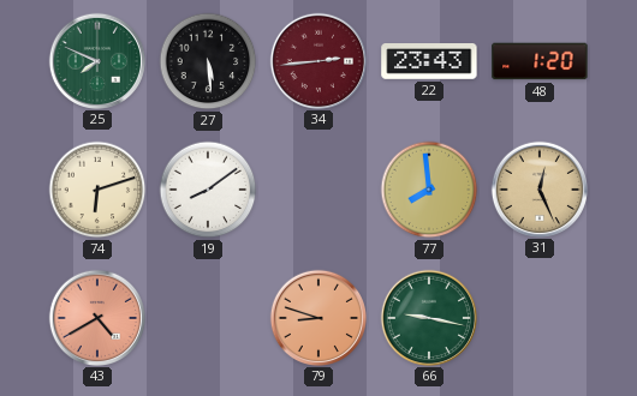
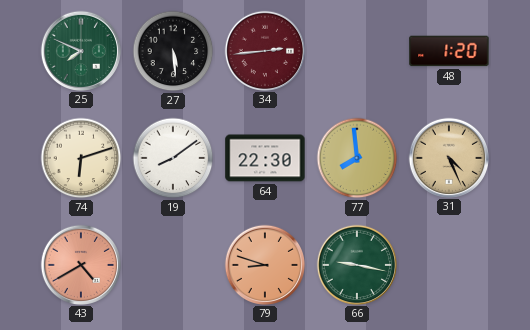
22: 23:43 -> none (429, 62)
64: none -> 22:30 (265, 158)
31: 12:26 -> 4:26 (448, 157)
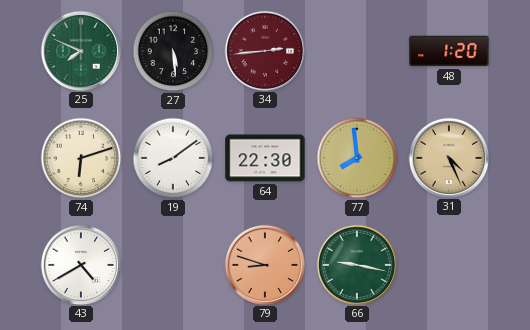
43 dial: salmon -> white (80, 264)
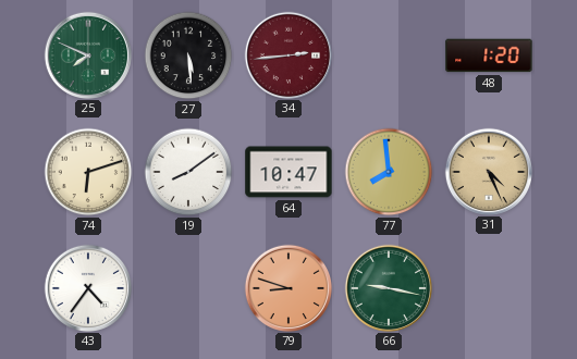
64: 22:30 -> 10:47 (288, 172)
43: 4:40 -> 4:36 (87, 287)
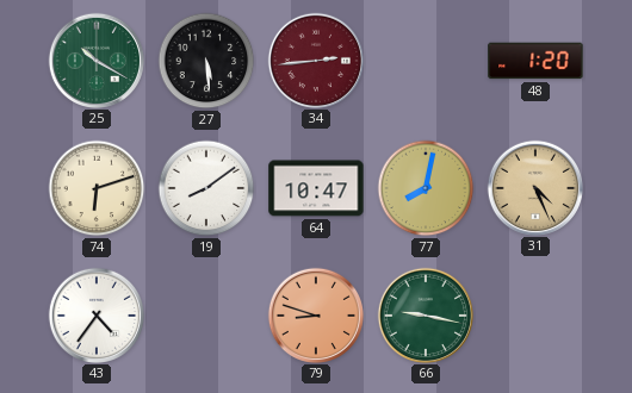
25: 7:49 -> 10:20 (95, 60)
77: 7:59 -> 8:02 (426, 188)
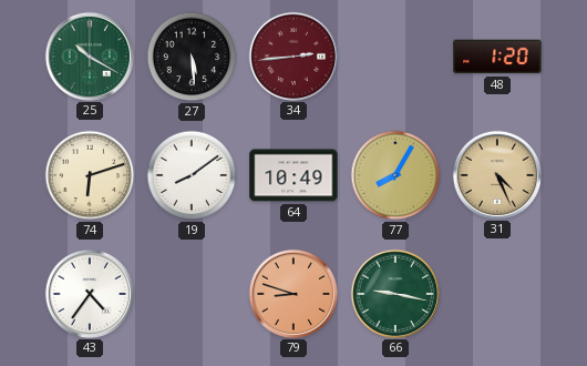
64: 10:47 -> 10:49 (293, 175)
77: 8:02 -> 8:05 (395, 175)
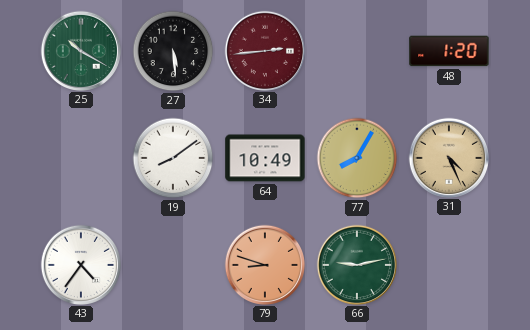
74: 6:12 -> none (90, 175)
66: 9:17 -> 9:13 (356, 264)
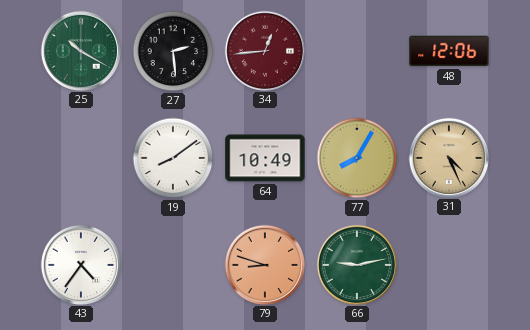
27: 5:29 -> 2:29 (173, 51)
34: 2:44 -> 12:44 (264, 50)
48: 1:20 -> 12:06 (449, 51)
